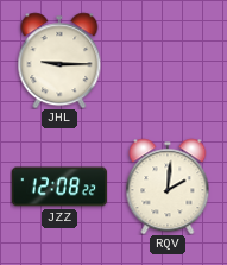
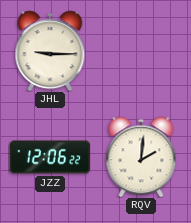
JZZ: 12:08 -> 12:06 (49, 157)
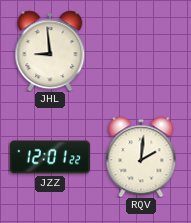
JHL: 9:15 -> 8:59 (50, 51)
JZZ: 12:06 -> 12:01 (49, 157)
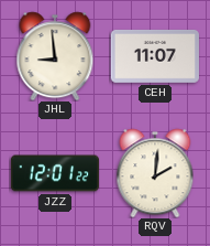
CEH: none -> 11:07 (155, 56)
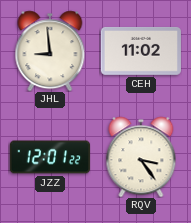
CEH: 11:07 -> 11:02 (141, 51)
RQV: 2:01 -> 3:24 (141, 157)
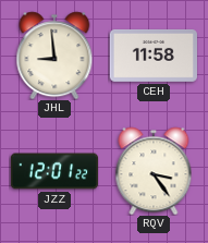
CEH: 11:02 -> 11:58 (154, 56)
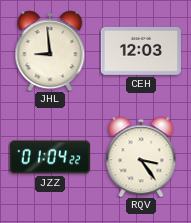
CEH: 11:58 -> 12:03 (141, 51)
JZZ: 12:01 -> 01:04 (49, 157)
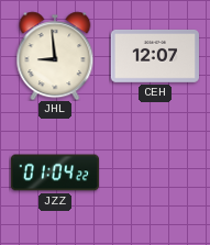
CEH: 12:03 -> 12:07 (155, 56)
RQV: 3:24 -> none (141, 157)
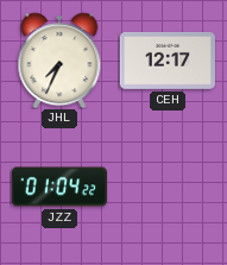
JHL: 8:59 -> 7:34 (59, 61)
CEH: 12:07 -> 12:17 (168, 61)
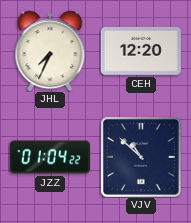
CEH: 12:17 -> 12:20 (141, 51)
VJV: none -> 10:52 (141, 157)
